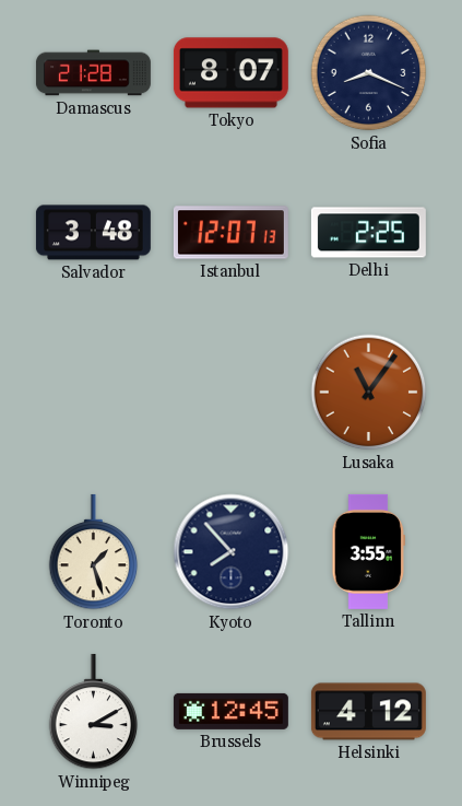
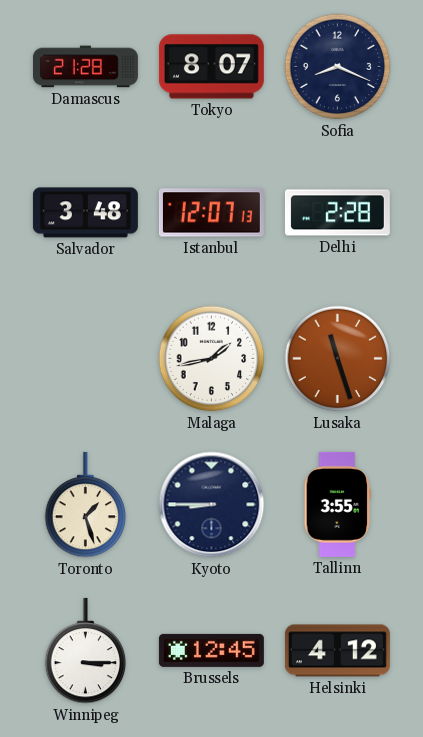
Delhi: 2:25 -> 2:28 (337, 213)
Malaga: none -> 1:43 (212, 359)
Lusaka: 11:06 -> 11:27 (338, 359)
Kyoto: 7:53 -> 8:45 (212, 505)
Winnipeg: 3:10 -> 3:15 (86, 651)
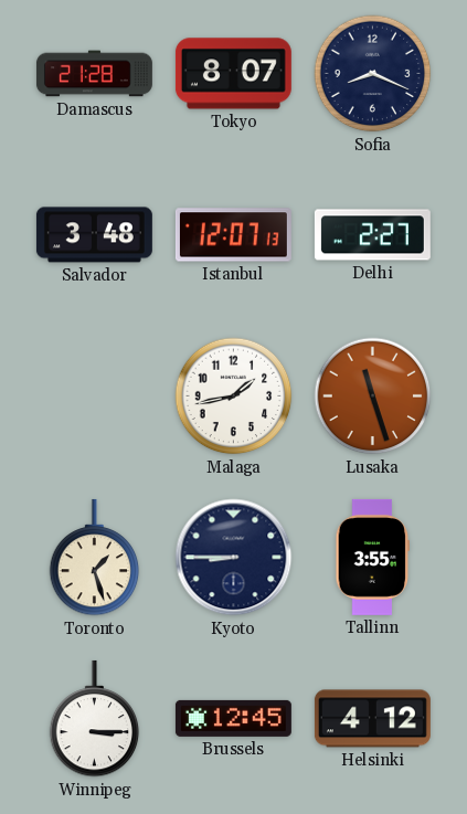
Delhi: 2:28 -> 2:27 (372, 235)
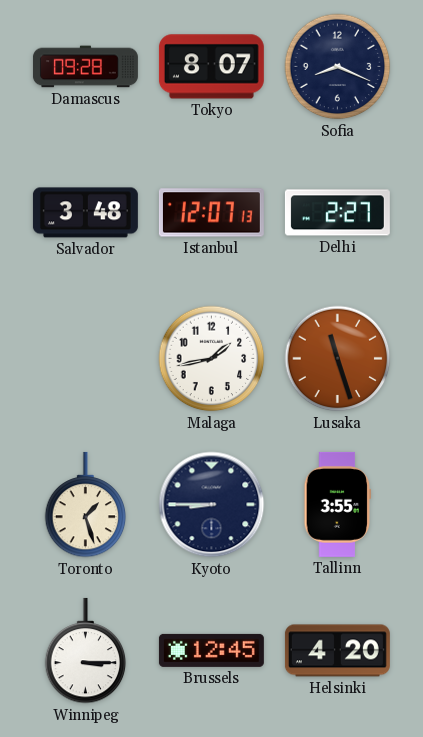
Damascus: 21:28 -> 09:28 (85, 67)
Helsinki: 4:12 -> 4:20 (337, 651)
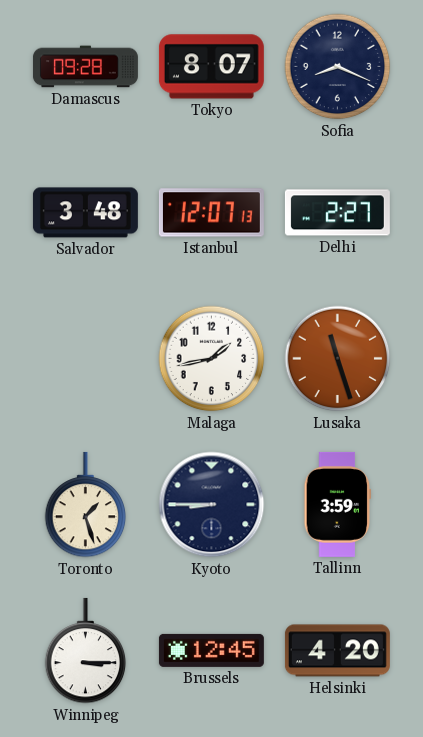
Tallinn: 3:55 -> 3:59 (337, 504)
